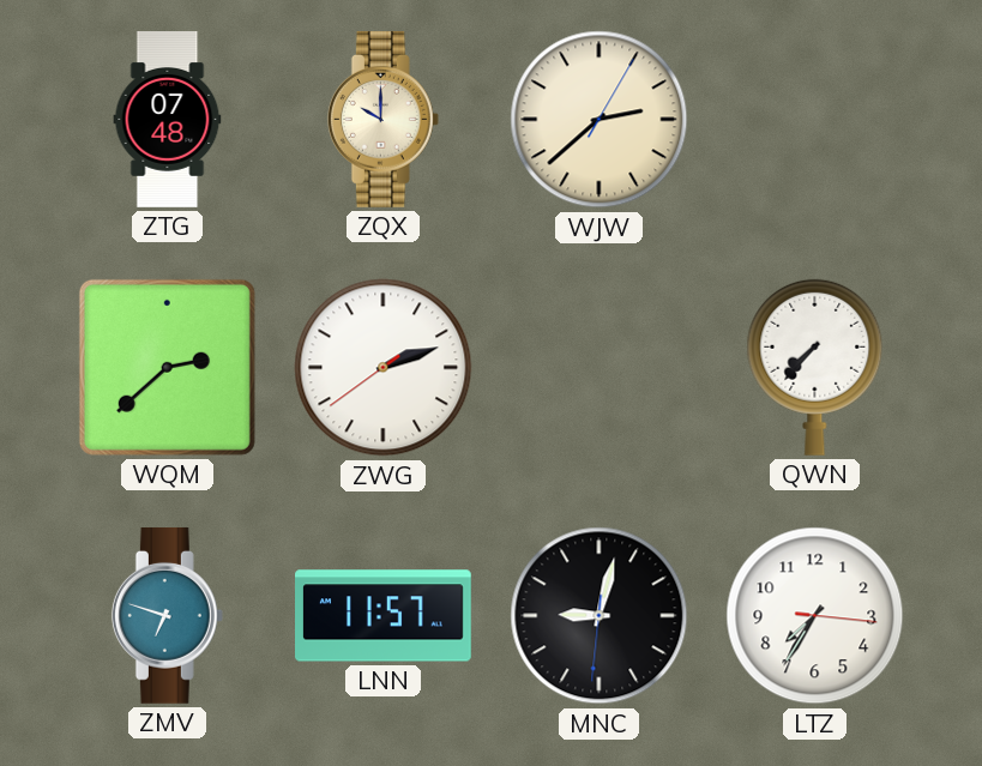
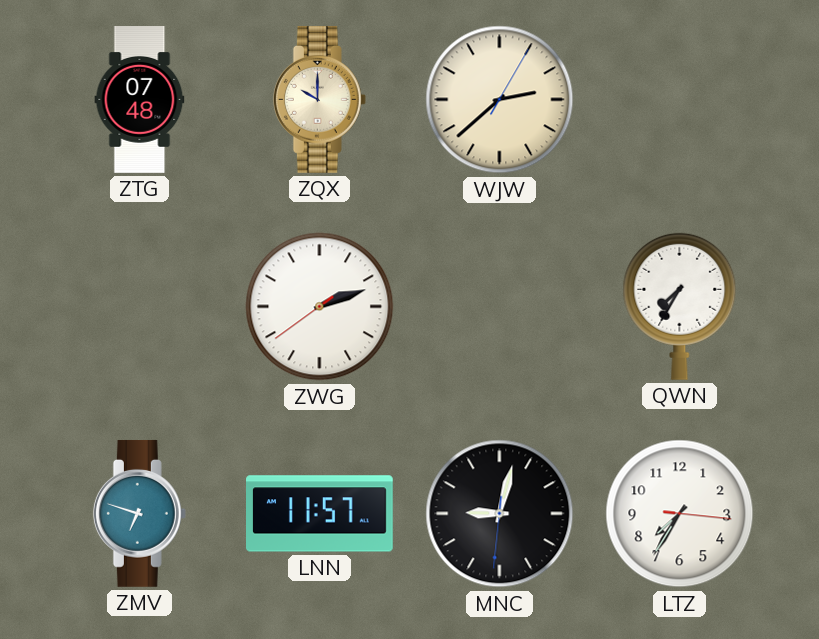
WQM: 2:38 -> none (167, 367)
QWN: 7:37 -> 7:35 (680, 306)
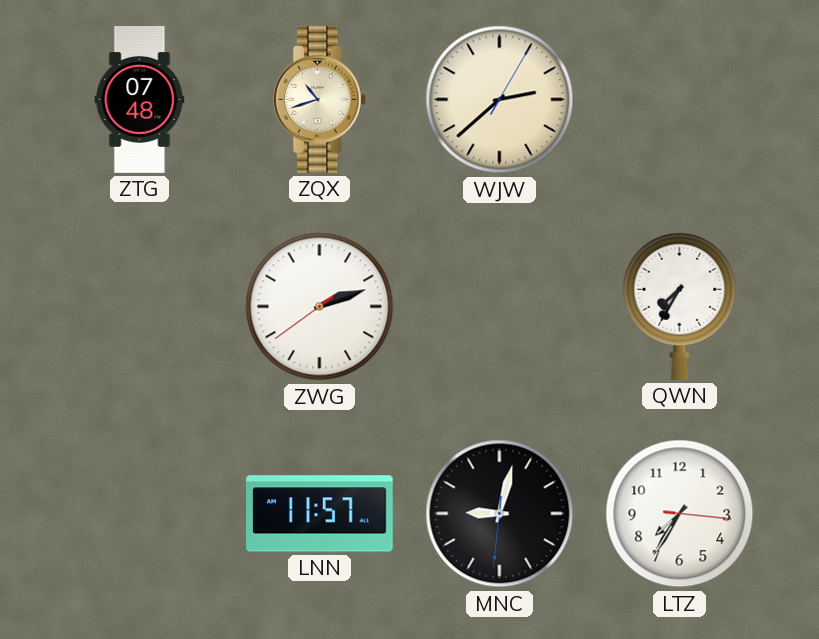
ZQX: 10:00 -> 10:42 (319, 99)
ZMV: 6:48 -> none (139, 513)
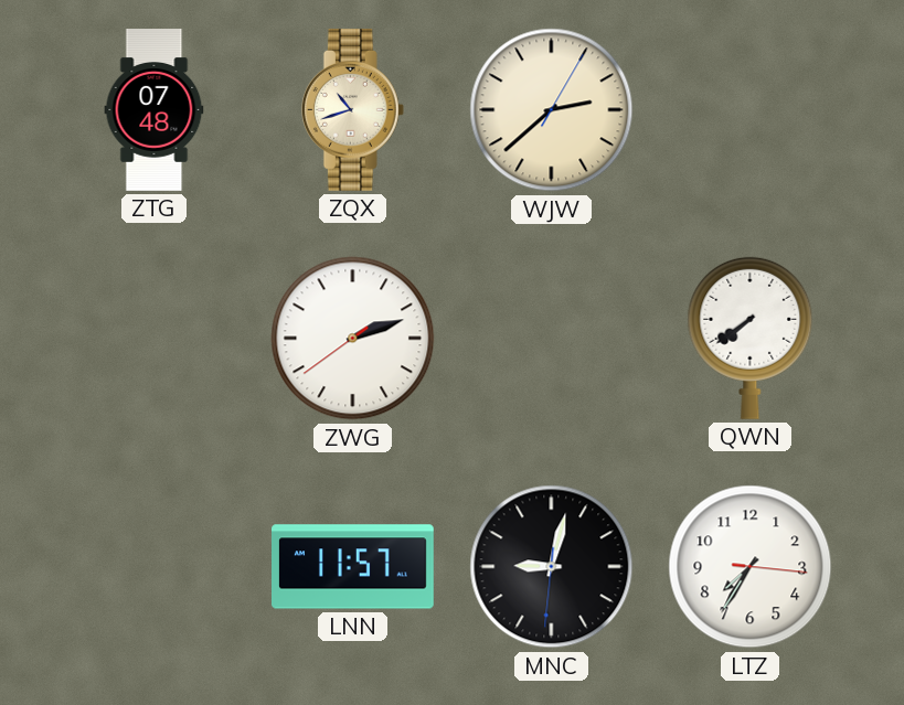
QWN: 7:35 -> 7:39 (751, 338)
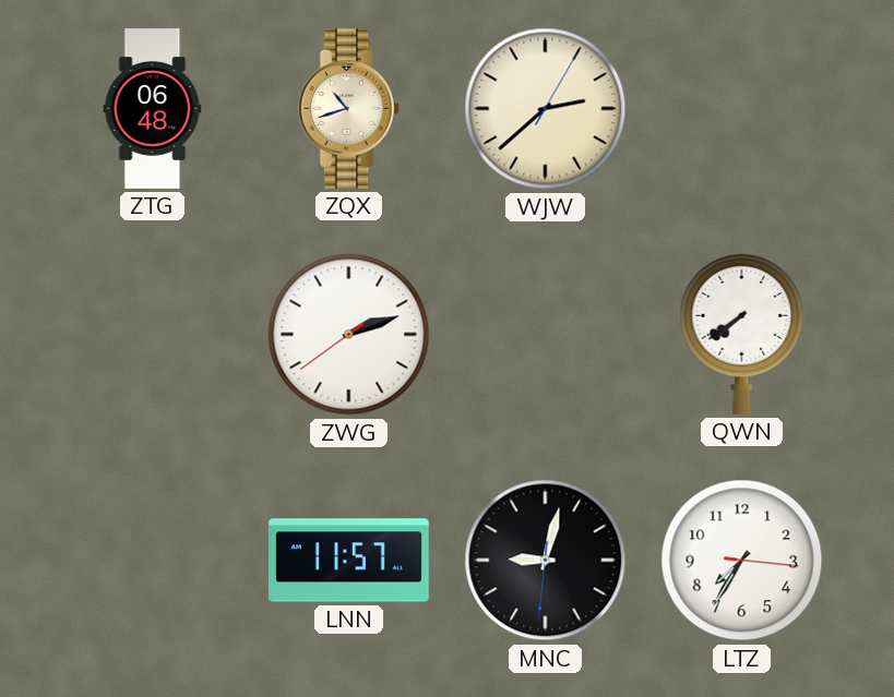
ZTG: 07:48 -> 06:48 (153, 109)
